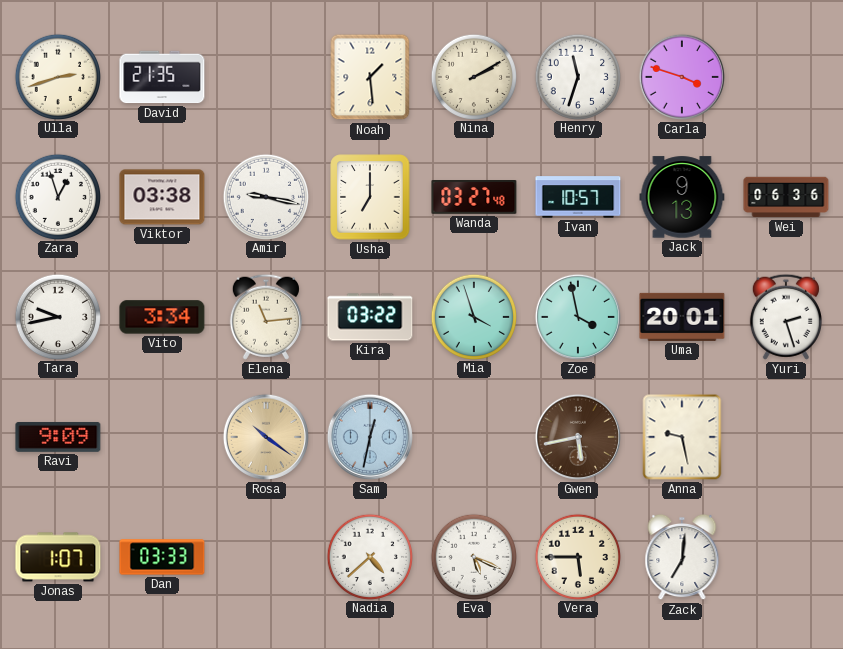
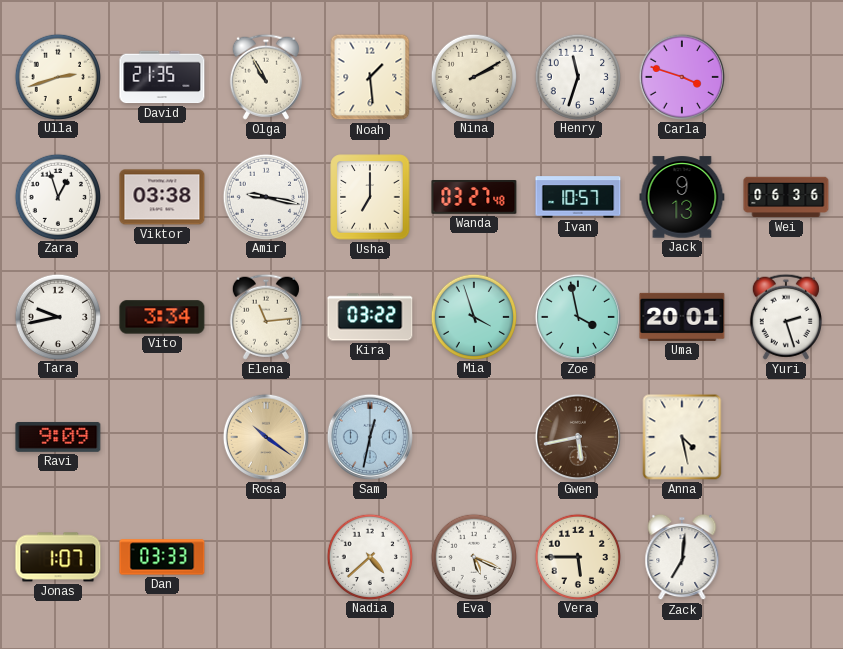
Olga: none -> 10:55 (266, 77)
Anna: 9:28 -> 4:28 (682, 437)
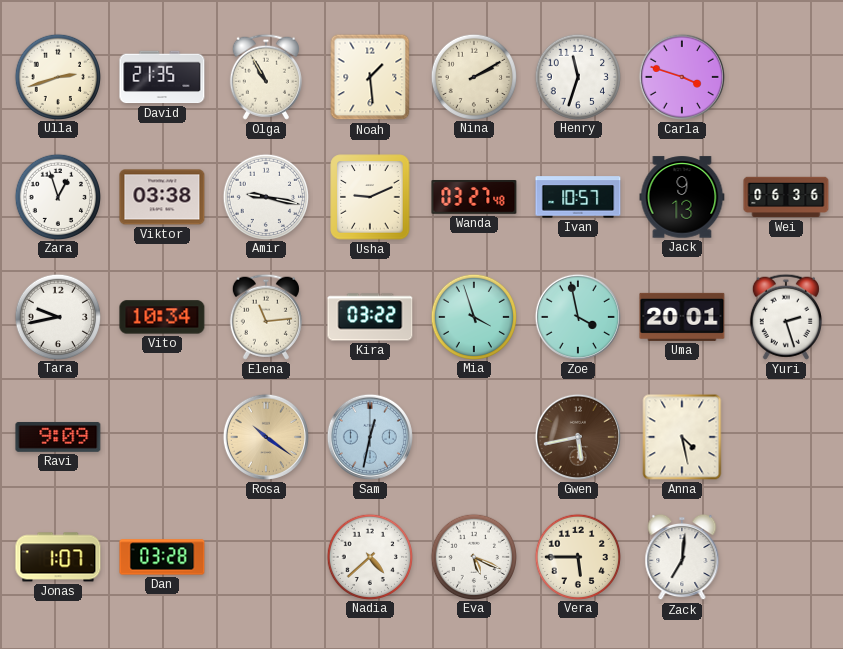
Usha: 7:00 -> 9:11 (370, 197)
Vito: 3:34 -> 10:34 (162, 317)
Dan: 03:33 -> 03:28 (162, 557)
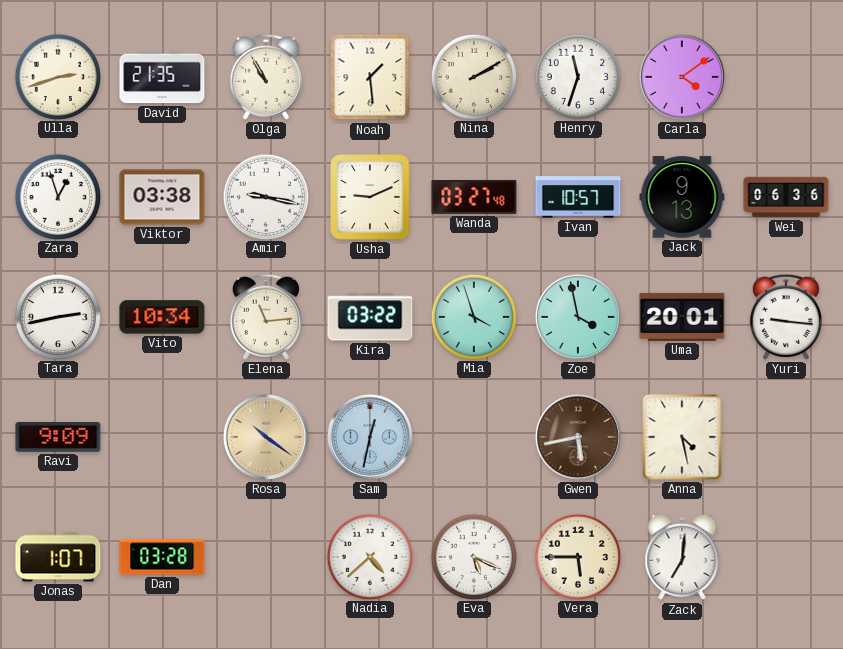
Carla: 3:48 -> 4:09 (682, 77)
Tara: 9:43 -> 2:43 (57, 316)
Yuri: 2:27 -> 9:16 (786, 317)
